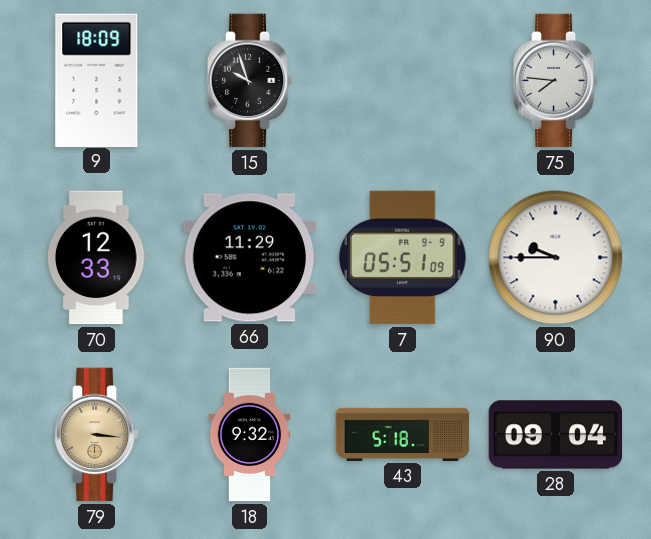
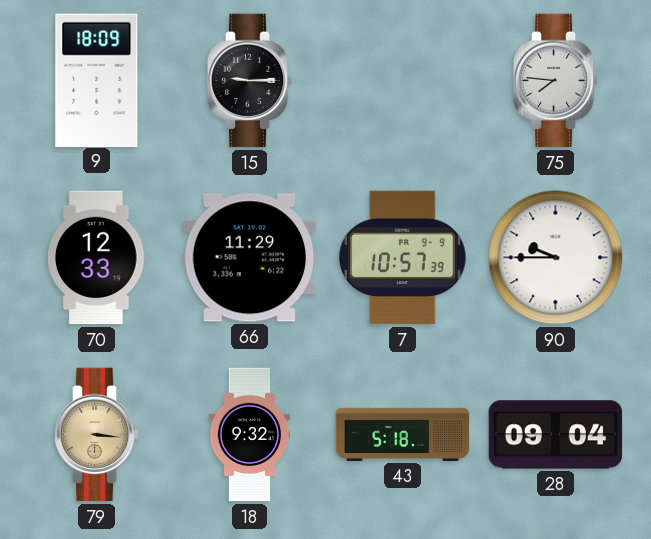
15: 9:57 -> 9:15 (250, 81)
7: 05:51 -> 10:57 (403, 258)
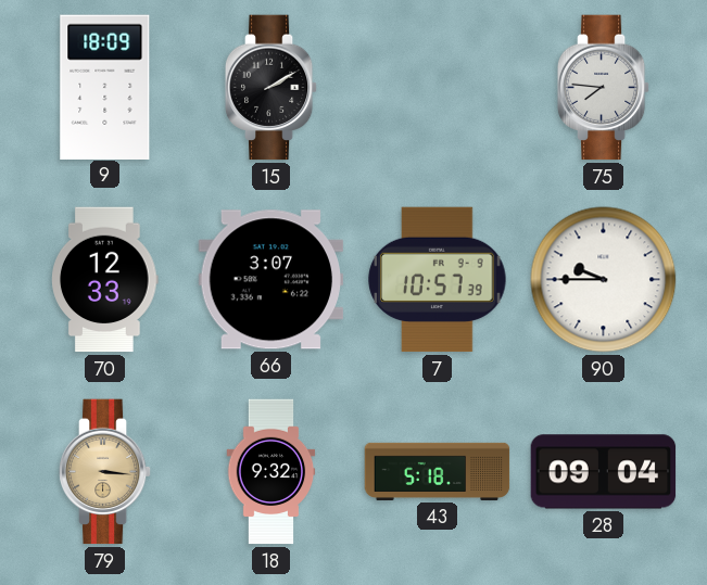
15: 9:15 -> 2:10 (272, 88)
66: 11:29 -> 3:07 (272, 280)
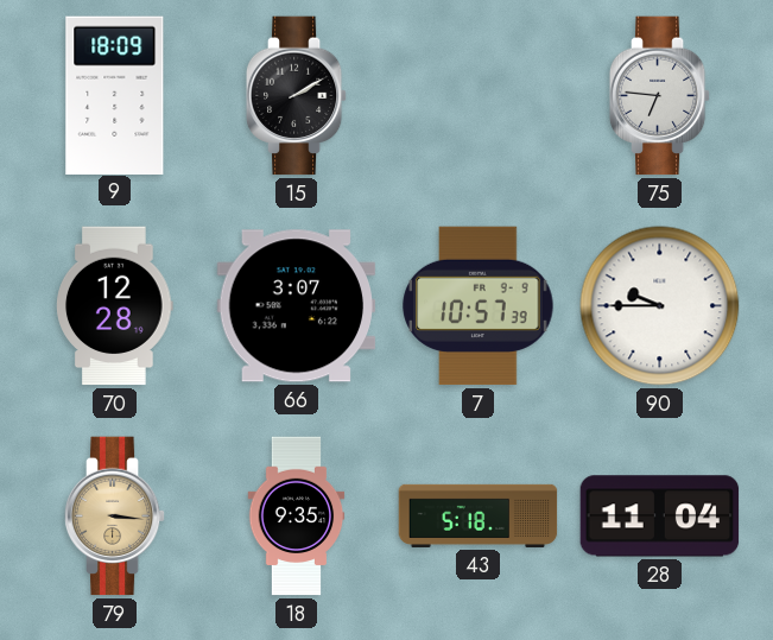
75: 7:46 -> 6:46 (660, 96)
70: 12:33 -> 12:28 (115, 306)
18: 9:32 -> 9:35 (297, 517)
28: 09:04 -> 11:04 (660, 517)
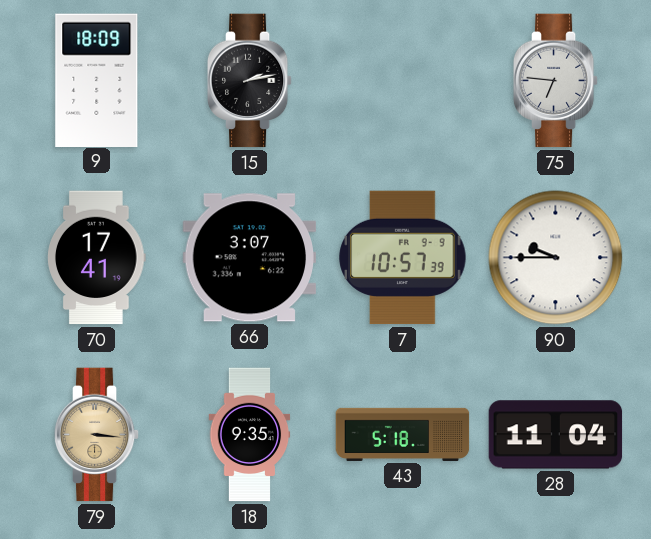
15: 2:10 -> 2:13 (250, 81)
70: 12:28 -> 17:41 (97, 258)
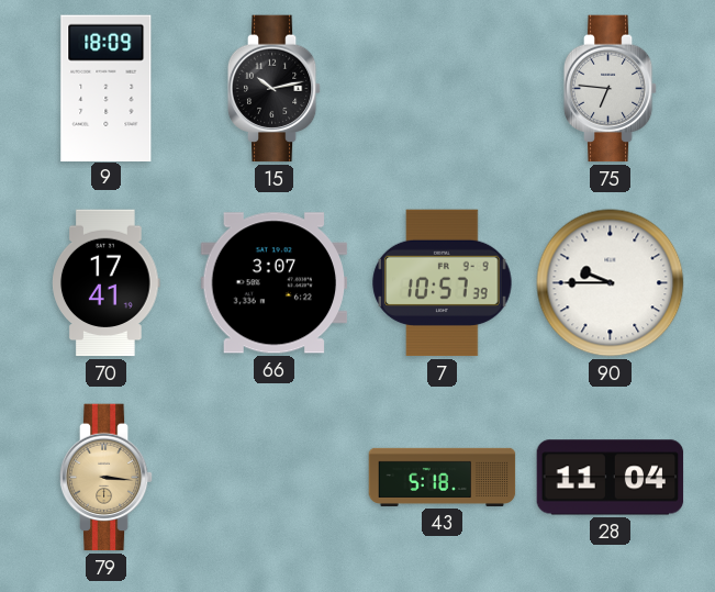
15: 2:13 -> 10:13 (275, 89)
18: 9:35 -> none (250, 435)
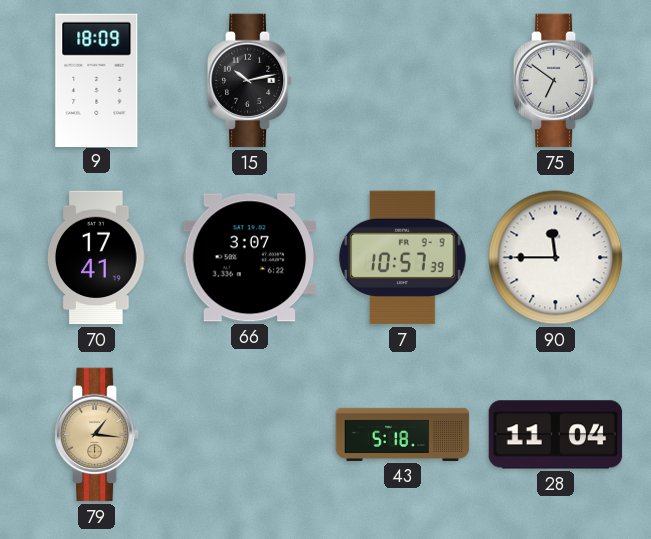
75: 6:46 -> 6:51 (556, 81)
90: 9:45 -> 11:45 (556, 258)
79: 3:16 -> 1:16 (97, 435)
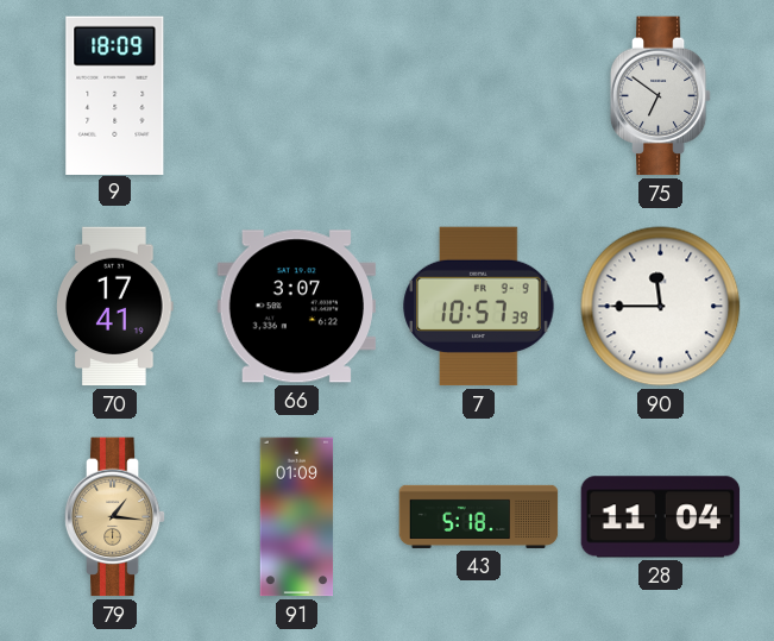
15: 10:13 -> none (250, 81)
91: none -> 01:09 (297, 517)
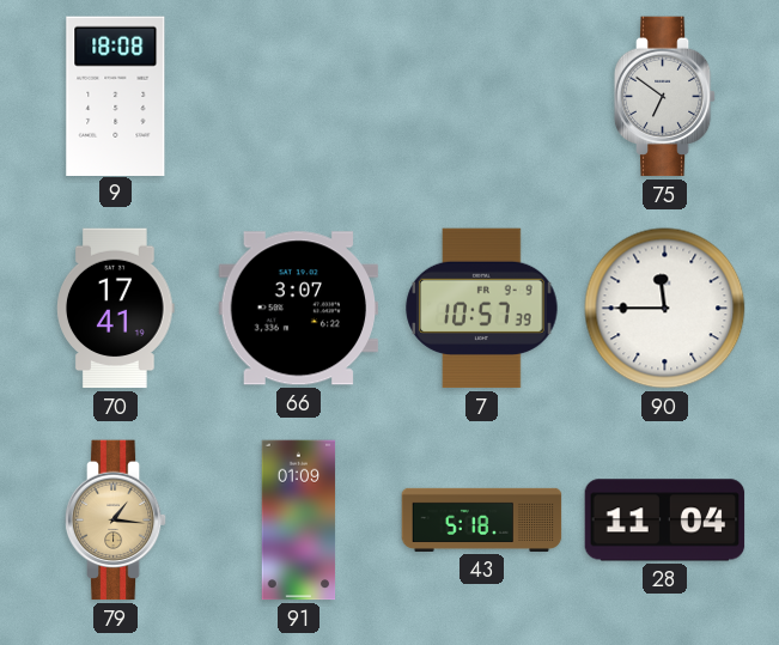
9: 18:09 -> 18:08 (116, 96)
